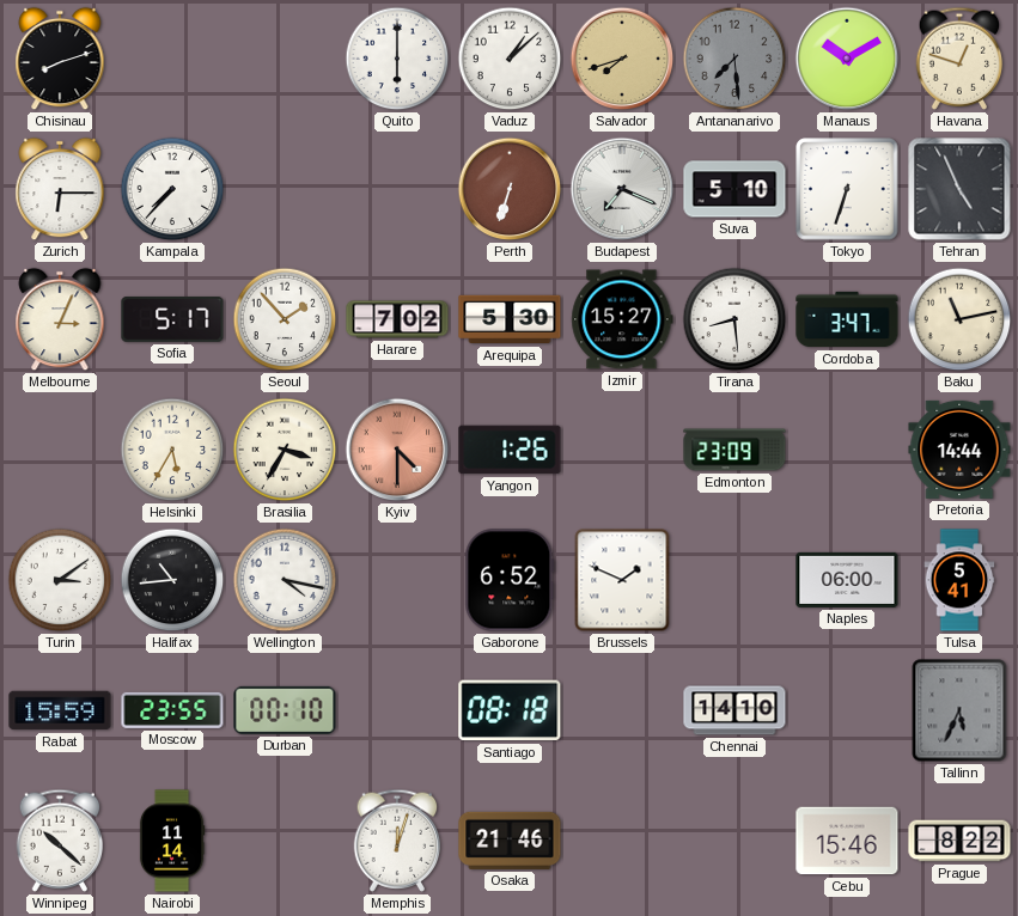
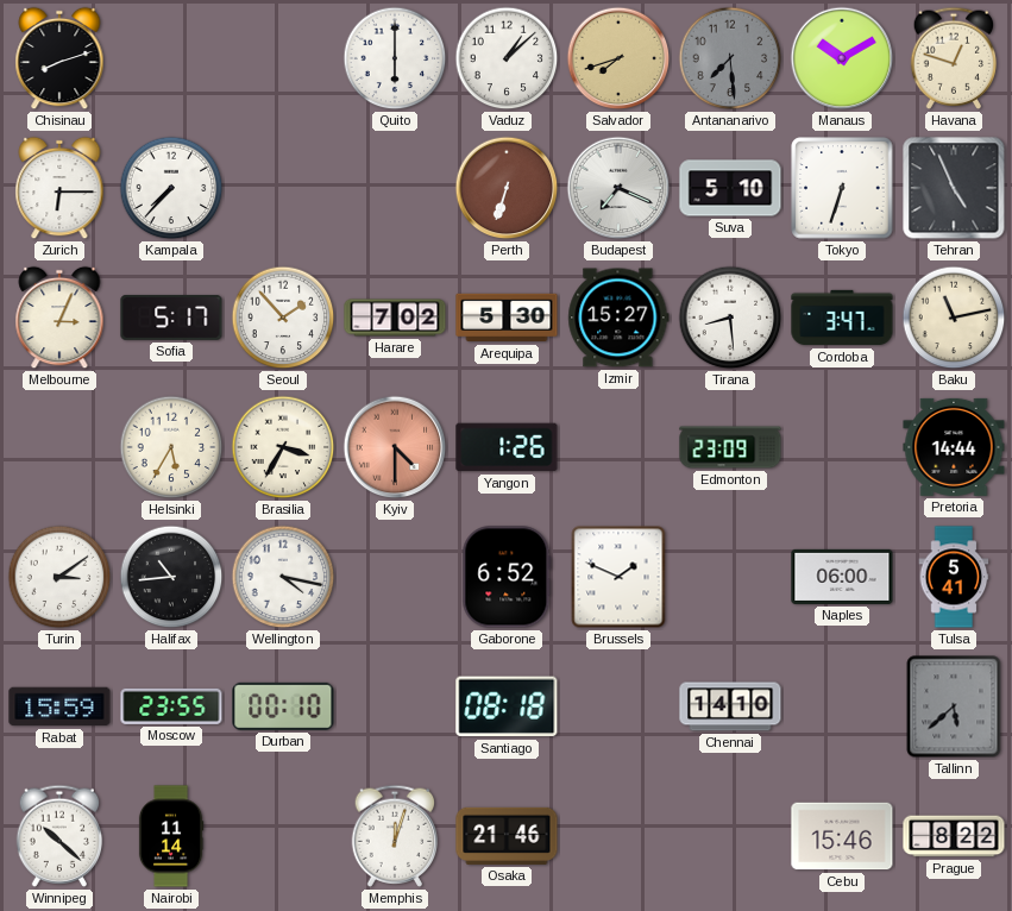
Tallinn: 5:34 -> 5:38 (954, 706)
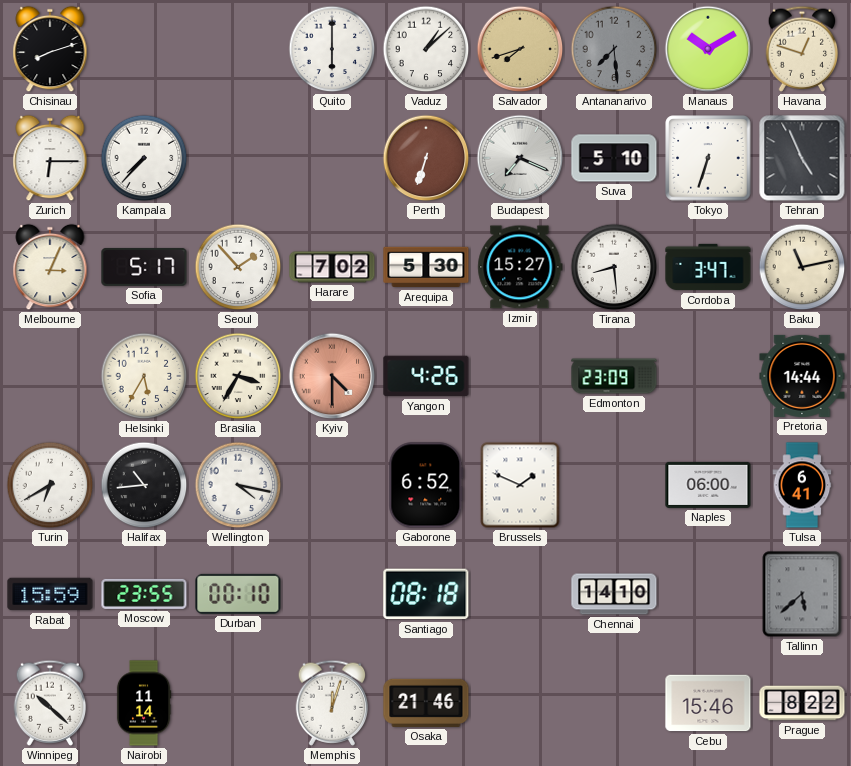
Yangon: 1:26 -> 4:26 (426, 376)
Turin: 3:09 -> 6:40 (50, 485)
Tulsa: 5:41 -> 6:41 (802, 485)
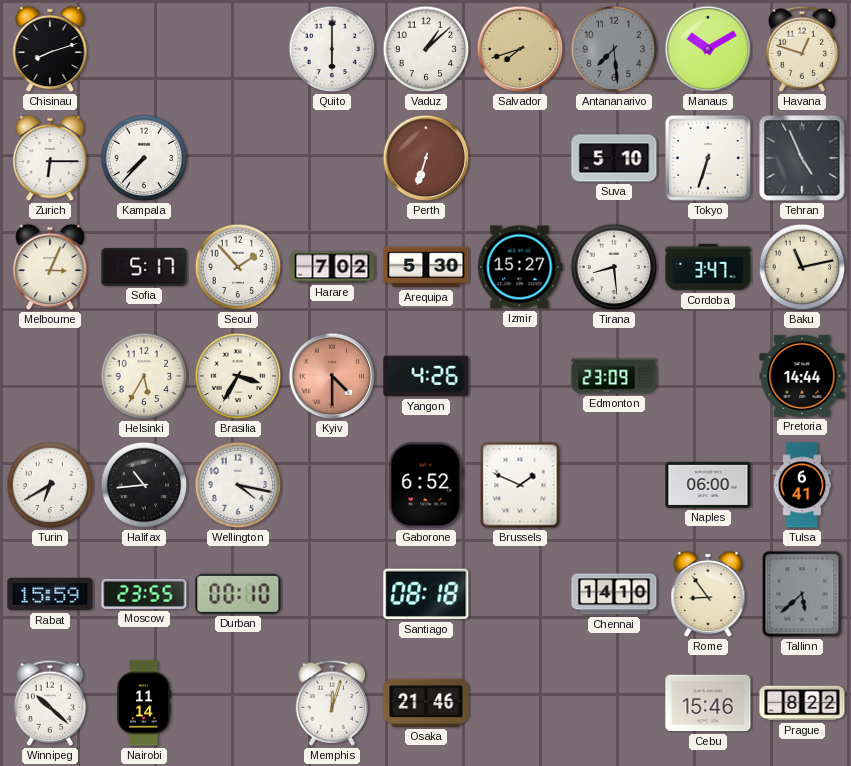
Budapest: 7:19 -> none (520, 158)
Rome: none -> 8:54 (708, 594)
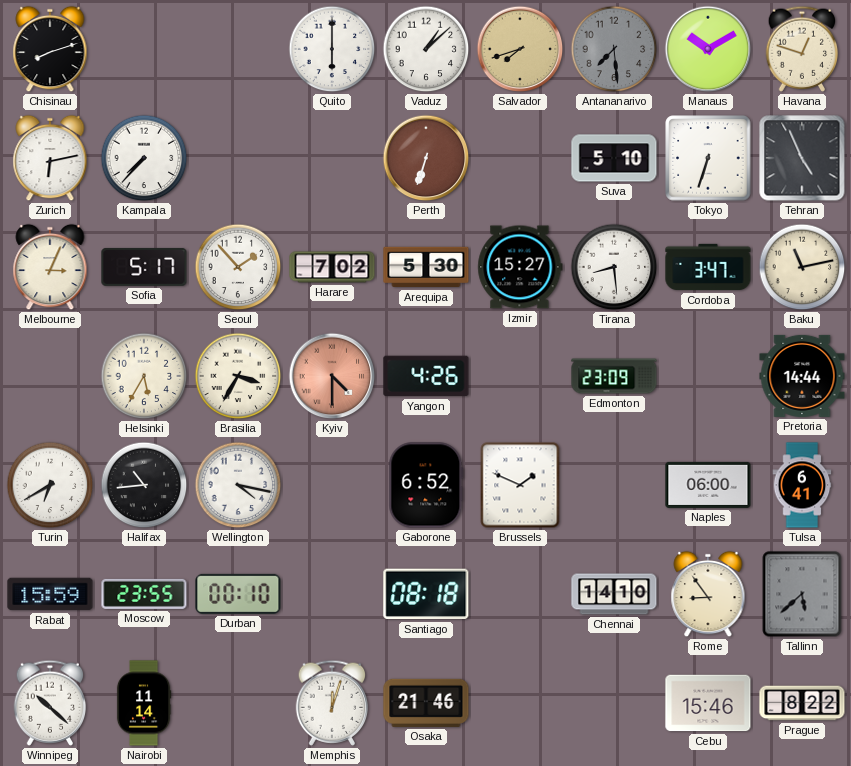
Zurich: 6:15 -> 6:13 (50, 158)
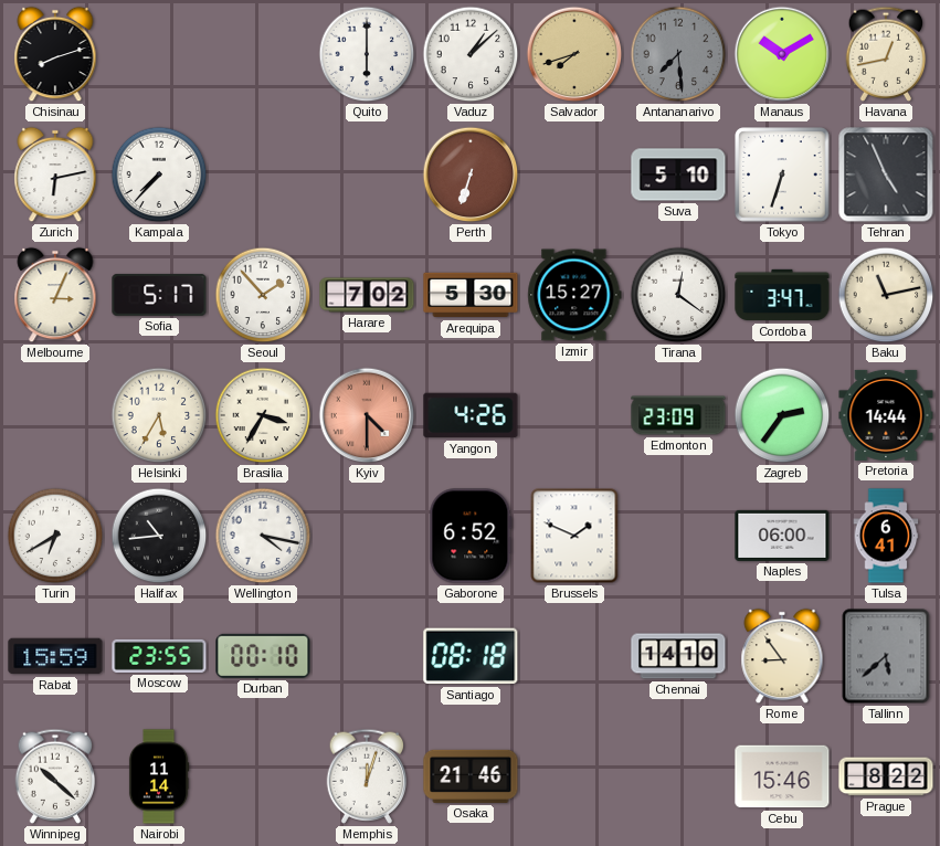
Havana: 12:48 -> 12:43 (886, 54)
Tirana: 8:29 -> 12:21 (678, 295)
Zagreb: none -> 2:36 (782, 415)
